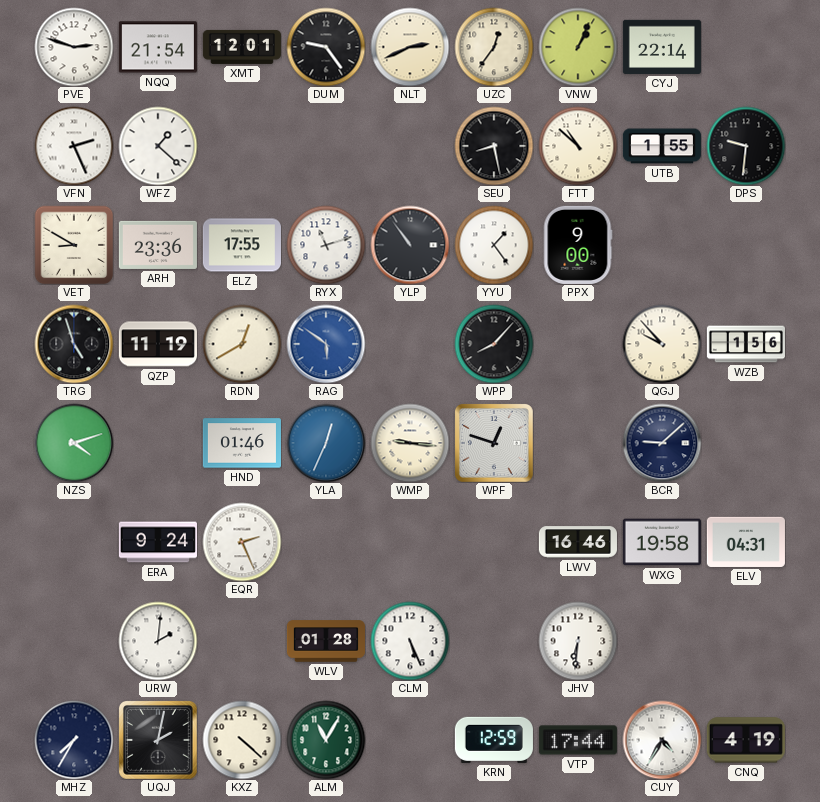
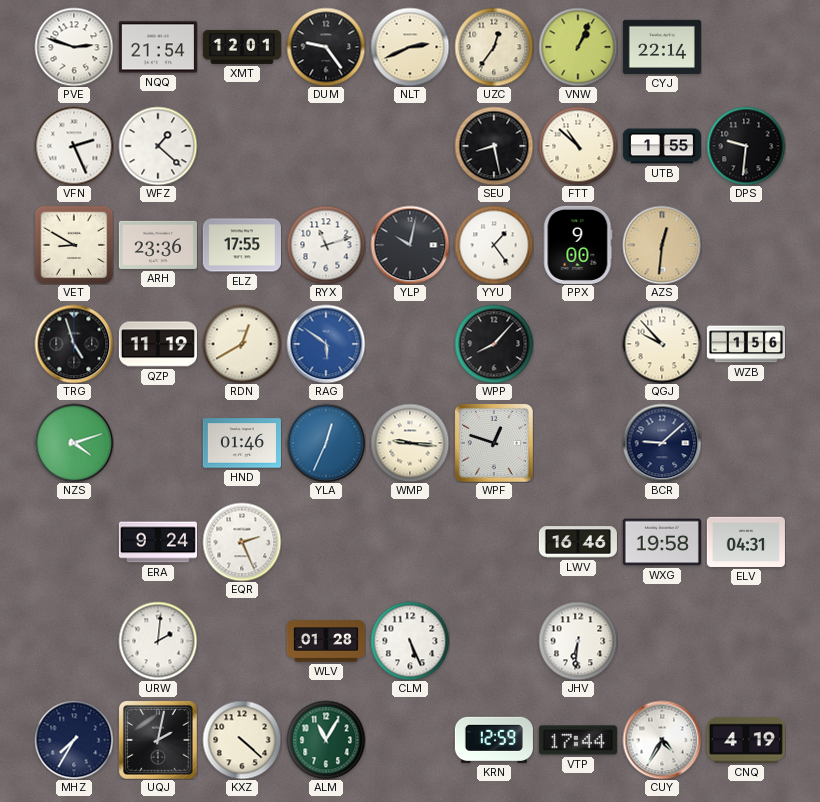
YLP: 10:54 -> 10:02 (410, 245)
AZS: none -> 12:31 (662, 245)
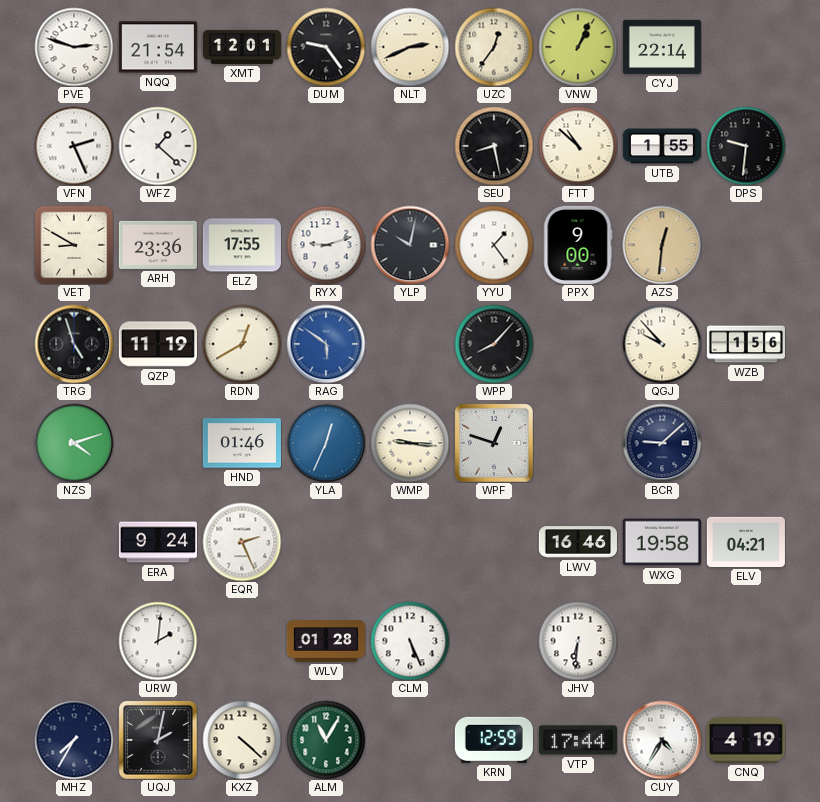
RYX: 11:12 -> 9:12 (326, 245)
ELV: 04:31 -> 04:21 (746, 542)
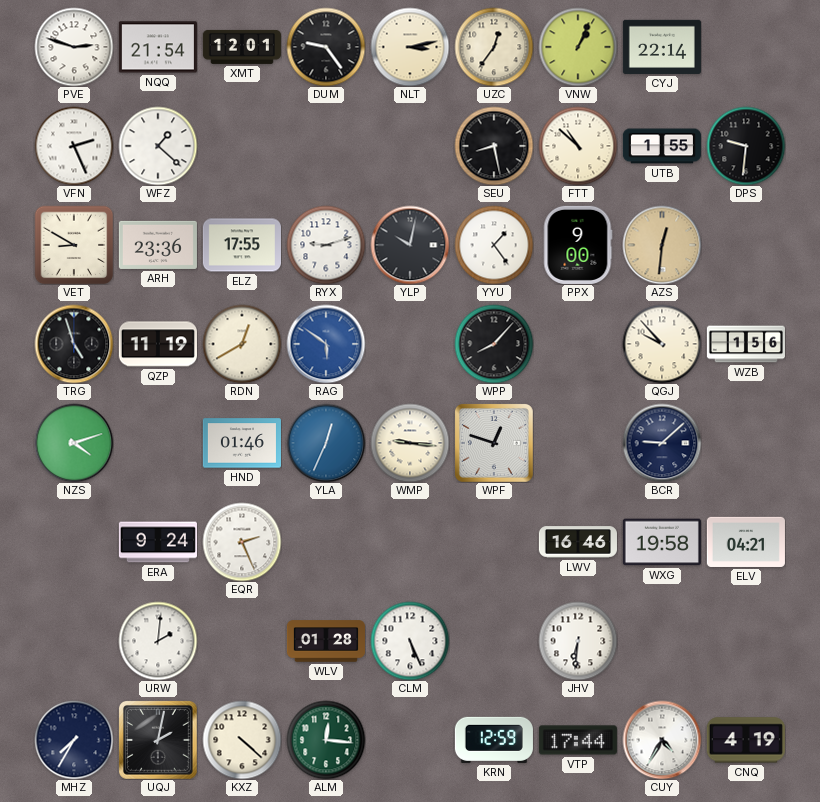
NLT: 2:41 -> 3:13 (410, 47)
ALM: 11:05 -> 12:16 (326, 740)
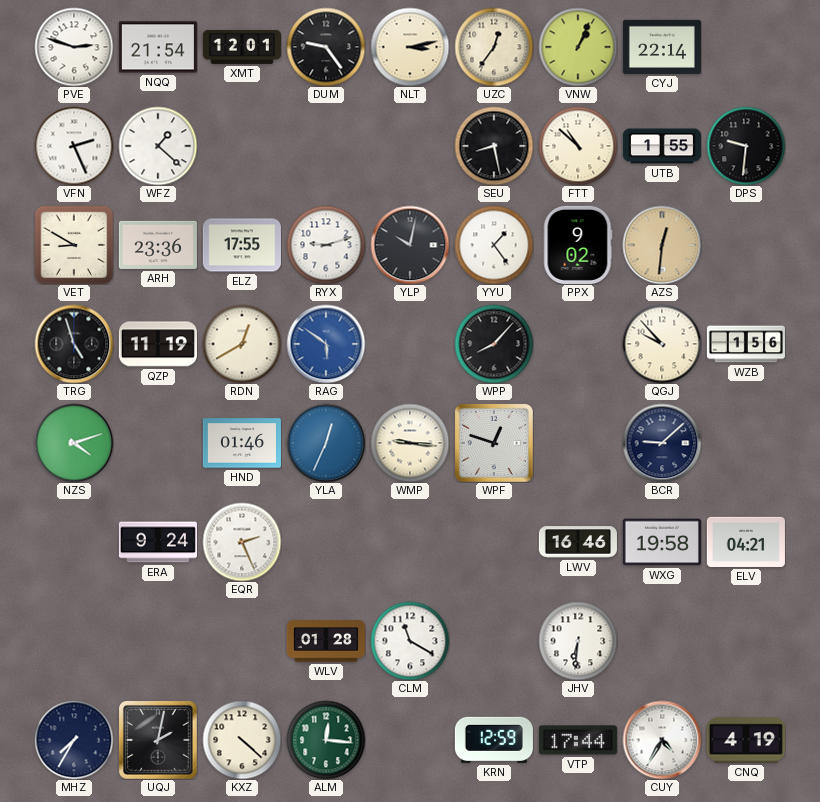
PPX: 9:00 -> 9:02 (578, 245)
URW: 2:01 -> none (158, 641)
CLM: 5:26 -> 11:20 (410, 641)
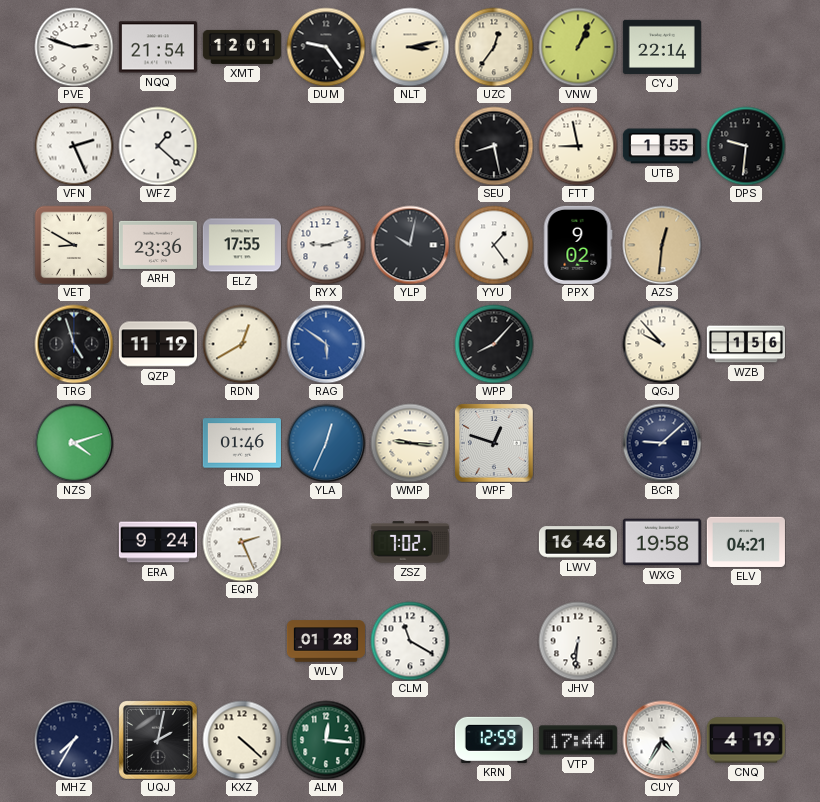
FTT: 10:52 -> 8:58 (578, 146)
ZSZ: none -> 7:02 (410, 542)
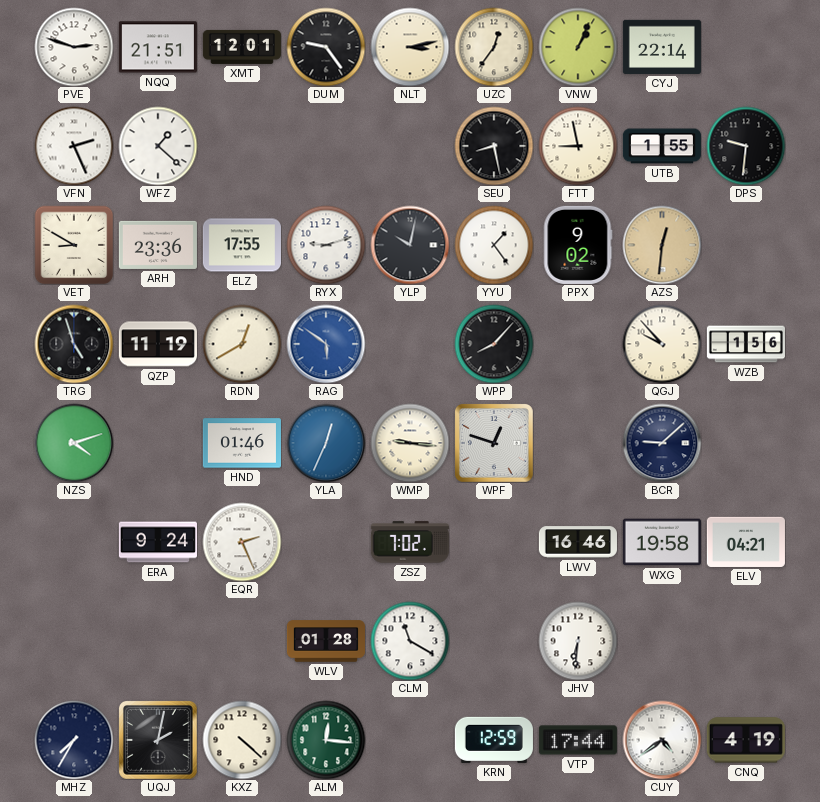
NQQ: 21:54 -> 21:51 (158, 47)
CUY: 4:35 -> 4:39 (662, 740)
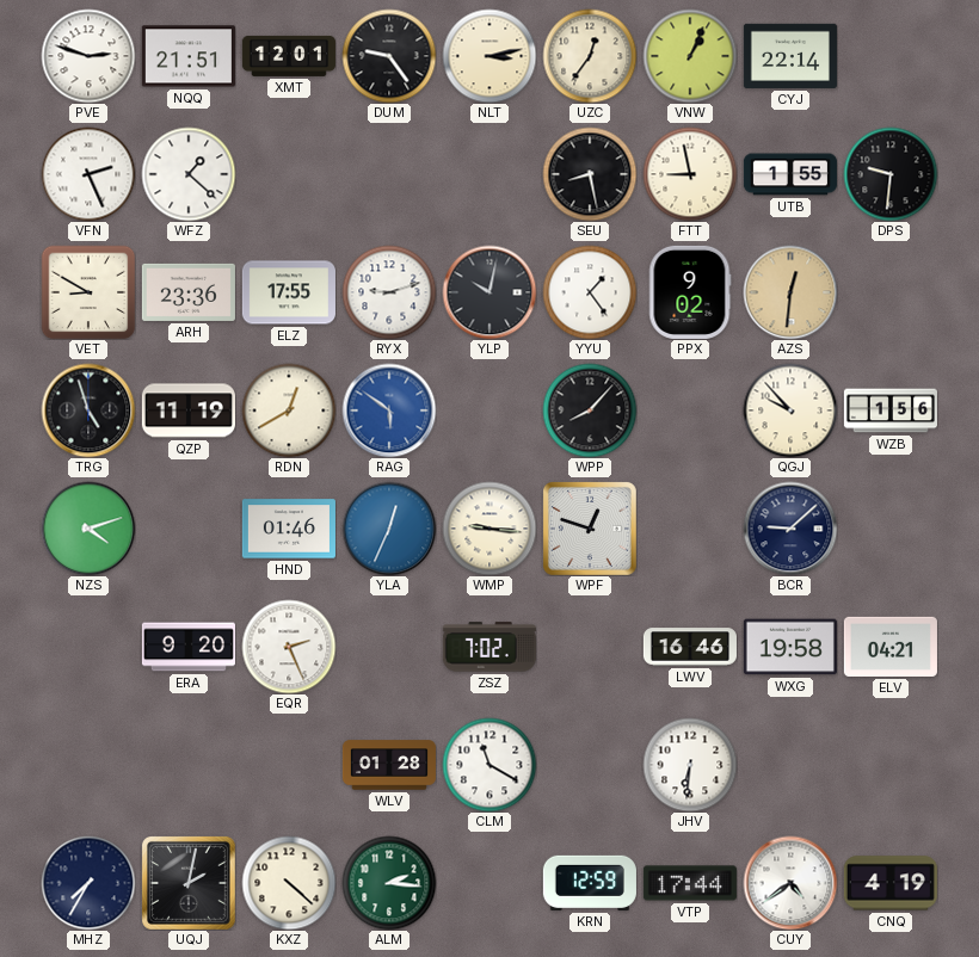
ERA: 9:24 -> 9:20 (189, 647)
ALM: 12:16 -> 2:16 (389, 883)
